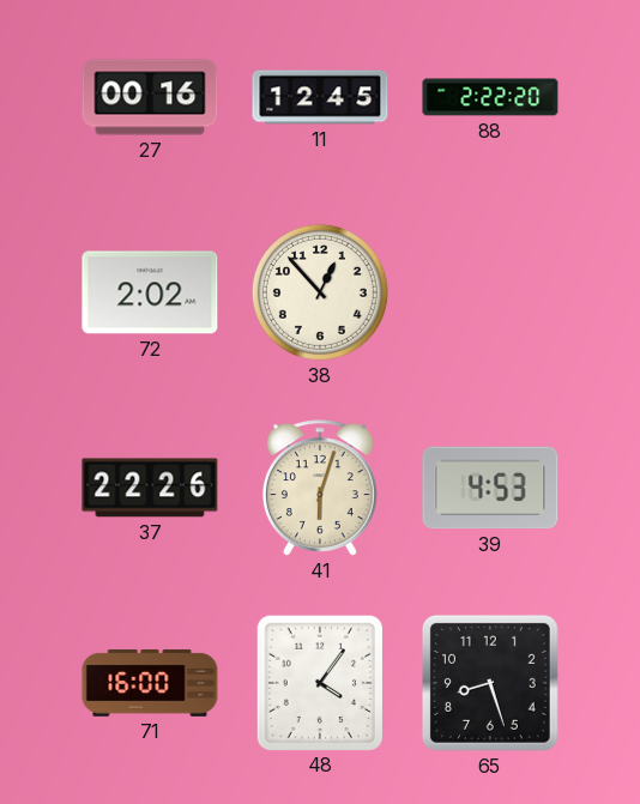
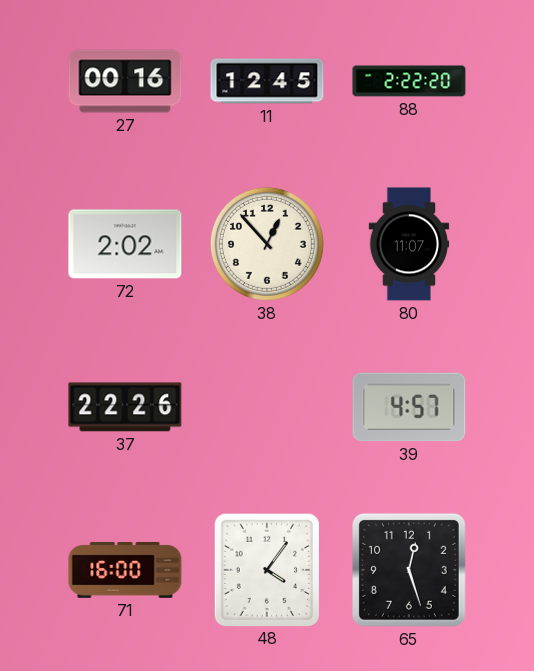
80: none -> 11:07 (409, 244)
41: 6:03 -> none (320, 488)
39: 4:53 -> 4:57 (409, 407)
65: 8:27 -> 12:27 (409, 570)
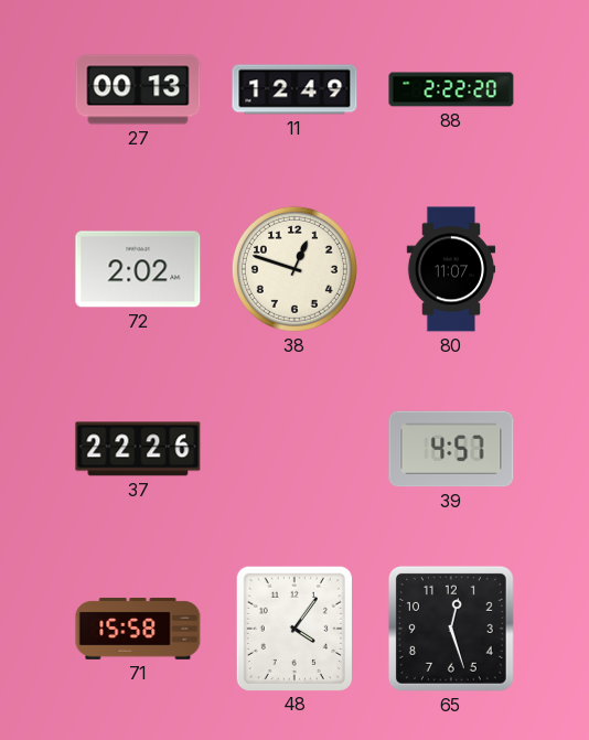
27: 00:16 -> 00:13 (138, 89)
11: 12:45 -> 12:49 (294, 89)
38: 12:53 -> 12:48 (294, 269)
71: 16:00 -> 15:58 (138, 629)
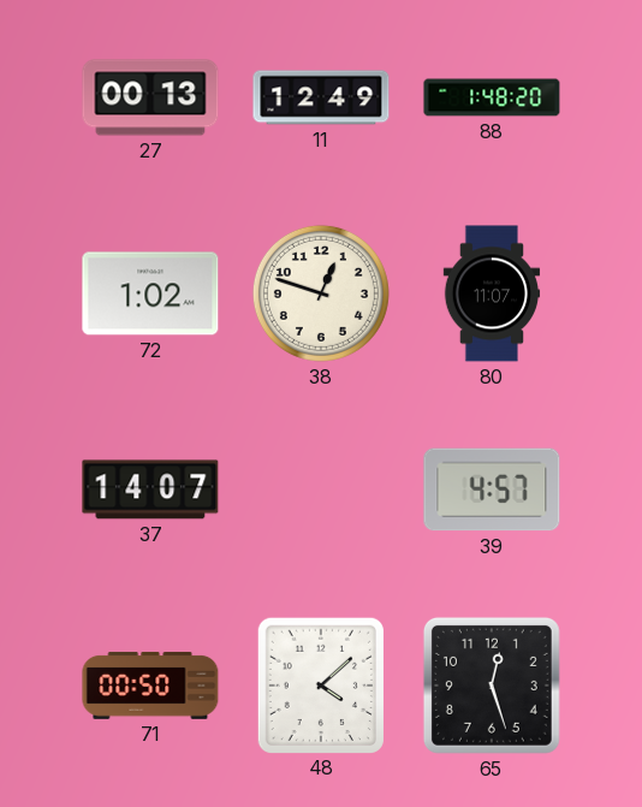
88: 2:22 -> 1:48 (492, 97)
72: 2:02 -> 1:02 (150, 293)
37: 22:26 -> 14:07 (150, 489)
71: 15:58 -> 00:50 (150, 686)
48: 4:06 -> 4:08 (321, 684)
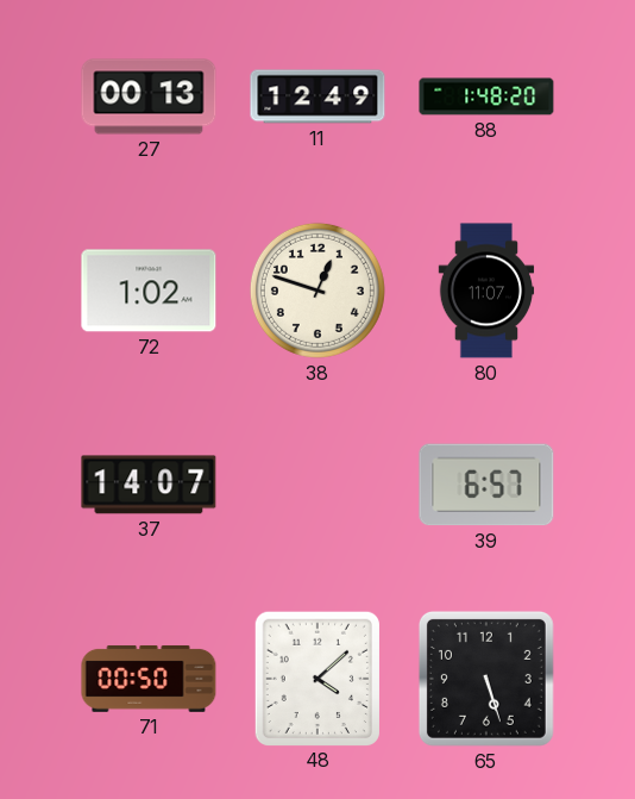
39: 4:57 -> 6:57 (486, 485)
65: 12:27 -> 5:27 (486, 679)
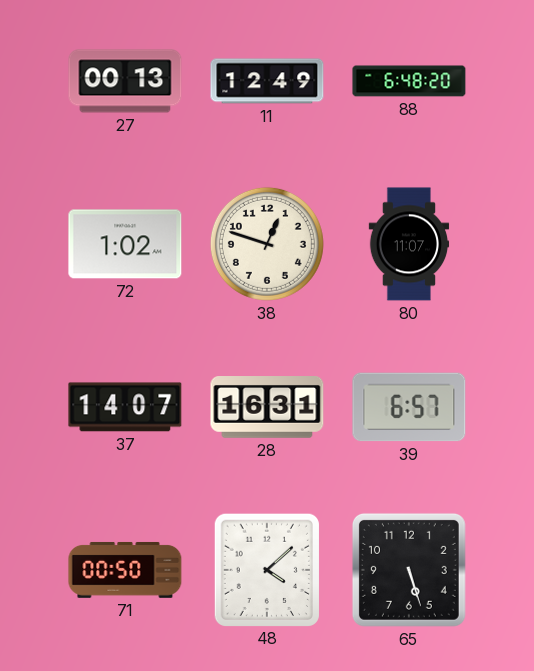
88: 1:48 -> 6:48 (409, 81)
28: none -> 16:31 (267, 408)
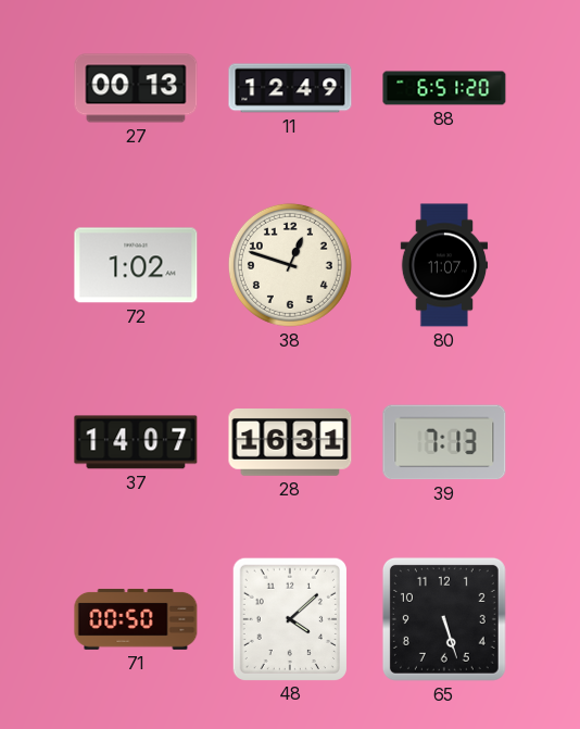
88: 6:48 -> 6:51 (444, 88)
39: 6:57 -> 7:13 (444, 442)
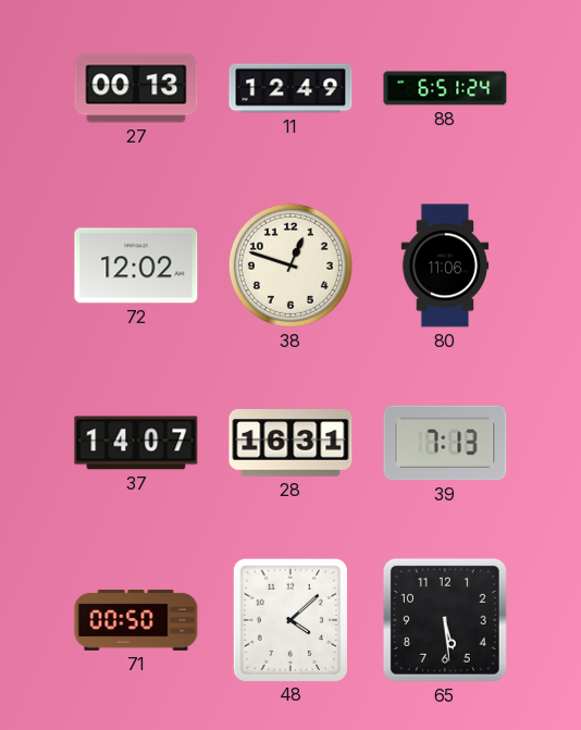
88: 6:51:20 -> 6:51:24 (445, 88)
72: 1:02 -> 12:02 (136, 265)
80: 11:07 -> 11:06 (445, 265)
65: 5:27 -> 5:29 (445, 620)
